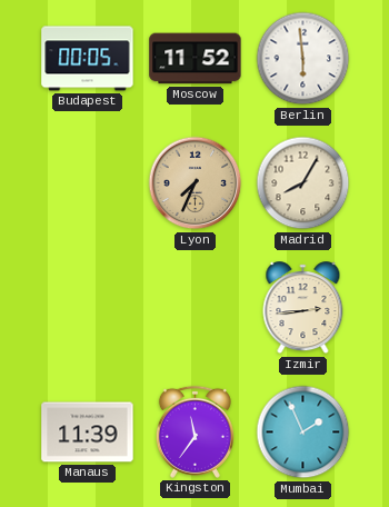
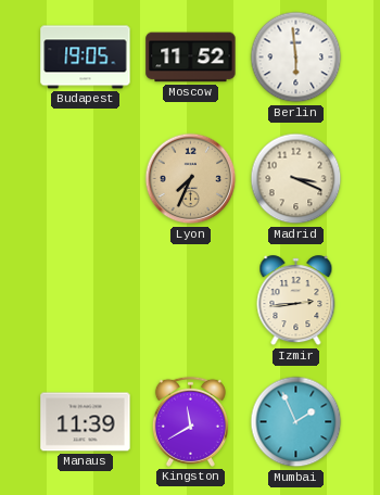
Budapest: 00:05 -> 19:05 (86, 58)
Madrid: 8:05 -> 3:19 (296, 179)
Kingston: 11:36 -> 11:40 (190, 421)
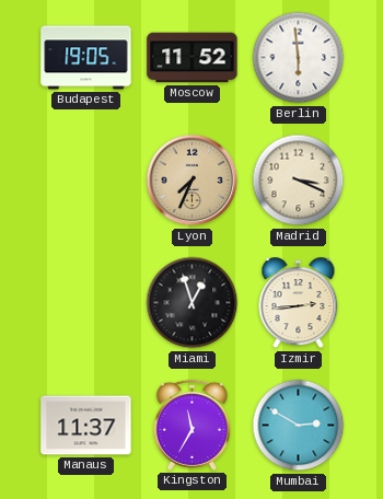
Miami: none -> 12:57 (193, 303)
Manaus: 11:39 -> 11:37 (86, 426)
Kingston: 11:40 -> 11:35 (191, 425)
Mumbai: 1:56 -> 2:50 (299, 426)
